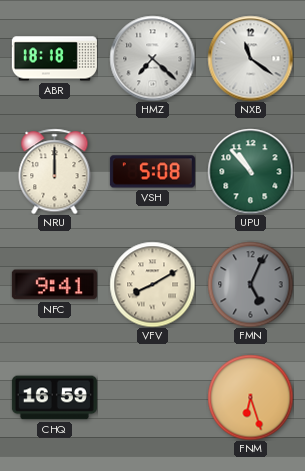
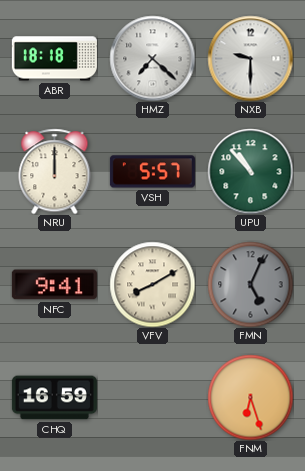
NXB: 11:21 -> 9:30 (250, 58)
VSH: 5:08 -> 5:57 (152, 172)
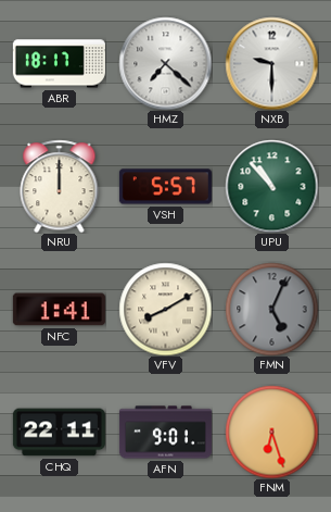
ABR: 18:18 -> 18:17 (59, 64)
NFC: 9:41 -> 1:41 (59, 310)
CHQ: 16:59 -> 22:11 (59, 433)
AFN: none -> 9:01 (165, 433)
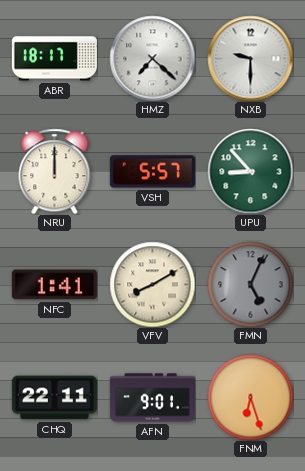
UPU: 10:53 -> 8:53 (250, 171)
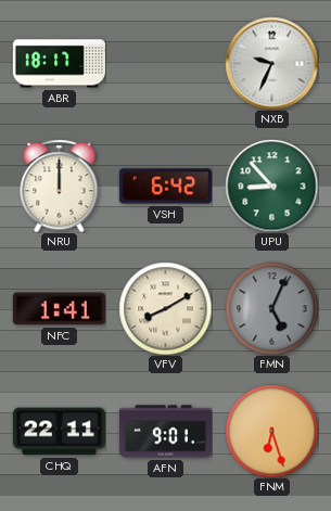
HMZ: 7:22 -> none (152, 58)
NXB: 9:30 -> 9:34 (271, 63)
VSH: 5:57 -> 6:42 (165, 187)
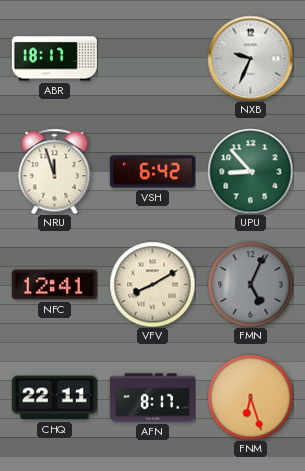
NRU: 12:00 -> 11:57 (55, 171)
NFC: 1:41 -> 12:41 (54, 285)
AFN: 9:01 -> 8:17 (152, 398)
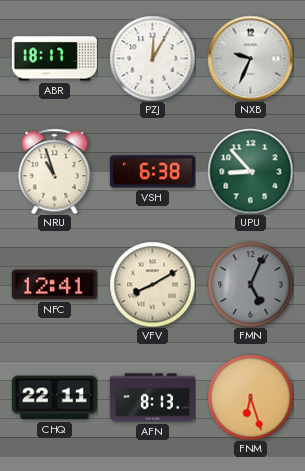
PZJ: none -> 12:05 (152, 58)
NRU: 11:57 -> 10:57 (55, 171)
VSH: 6:42 -> 6:38 (152, 172)
AFN: 8:17 -> 8:13 (152, 398)
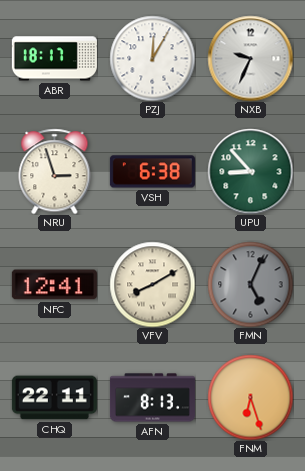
NRU: 10:57 -> 2:57 (55, 171)
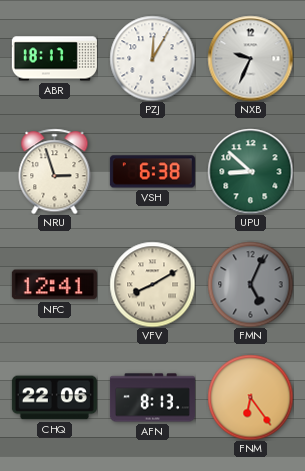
UPU: 8:53 -> 8:52 (250, 171)
CHQ: 22:11 -> 22:06 (54, 398)
FNM: 6:27 -> 6:24 (250, 397)
